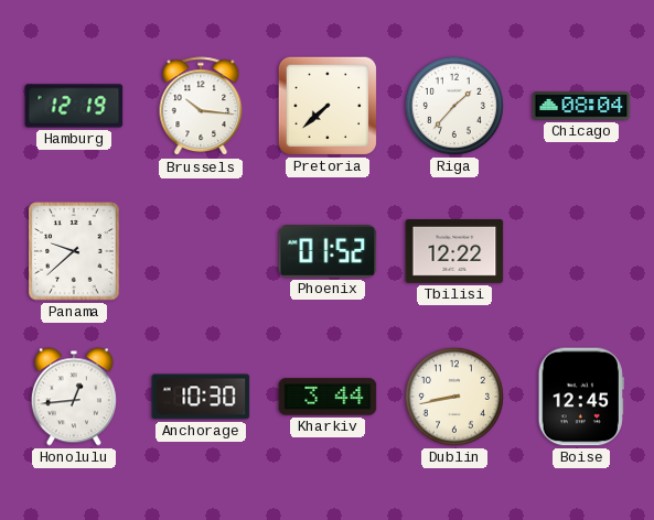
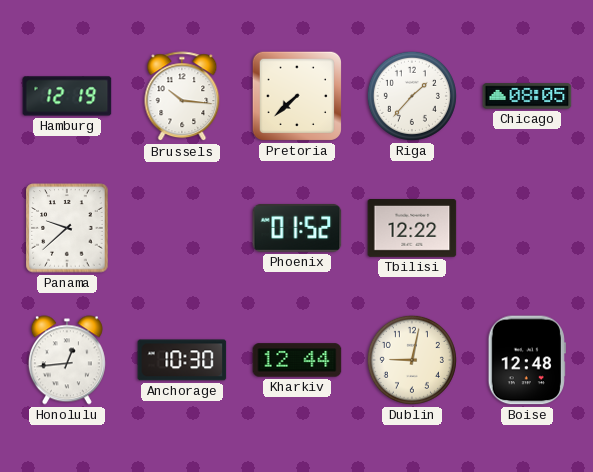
Chicago: 08:04 -> 08:05 (527, 96)
Kharkiv: 3:44 -> 12:44 (297, 360)
Dublin: 8:43 -> 9:02 (412, 360)
Boise: 12:45 -> 12:48 (527, 360)
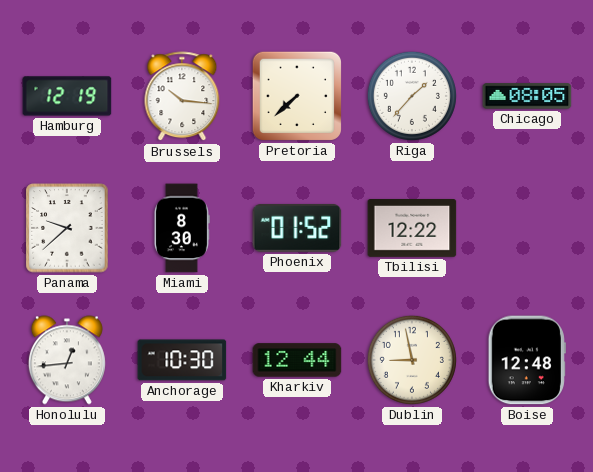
Miami: none -> 8:30 (181, 228)
Dublin: 9:02 -> 8:58 (412, 360)
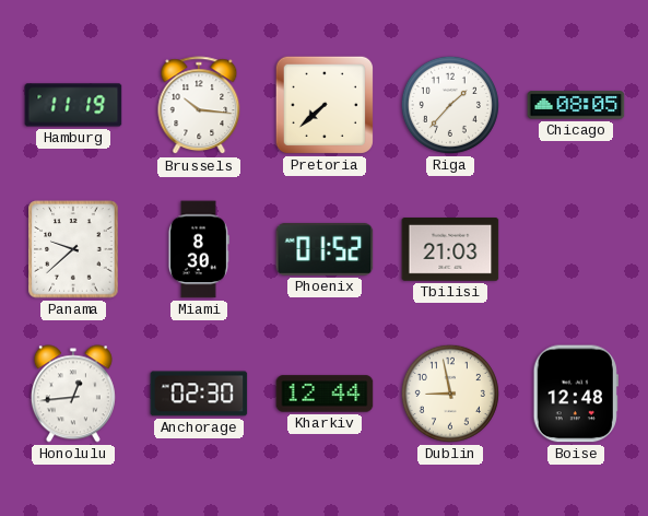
Hamburg: 12:19 -> 11:19 (73, 105)
Tbilisi: 12:22 -> 21:03 (450, 250)
Anchorage: 10:30 -> 02:30 (199, 394)
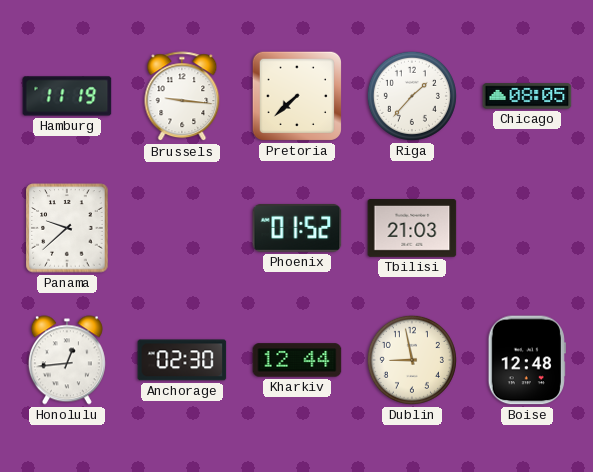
Brussels: 10:16 -> 9:16 (182, 97)
Miami: 8:30 -> none (198, 249)
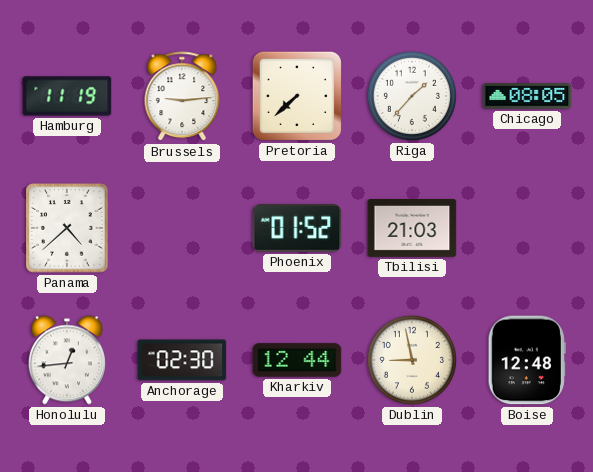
Brussels: 9:16 -> 9:14 (182, 97)
Panama: 9:38 -> 4:38 (67, 228)
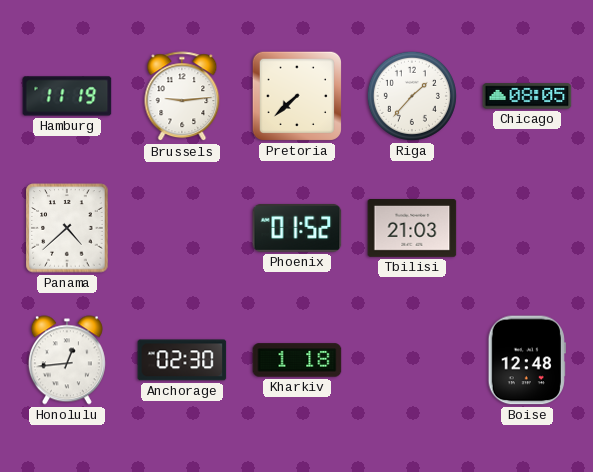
Kharkiv: 12:44 -> 1:18 (297, 360)
Dublin: 8:58 -> none (412, 360)
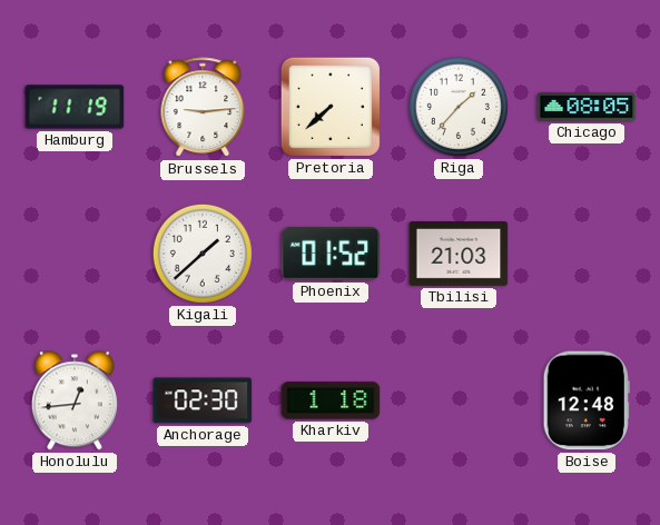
Panama: 4:38 -> none (67, 228)
Kigali: none -> 1:38 (203, 254)
